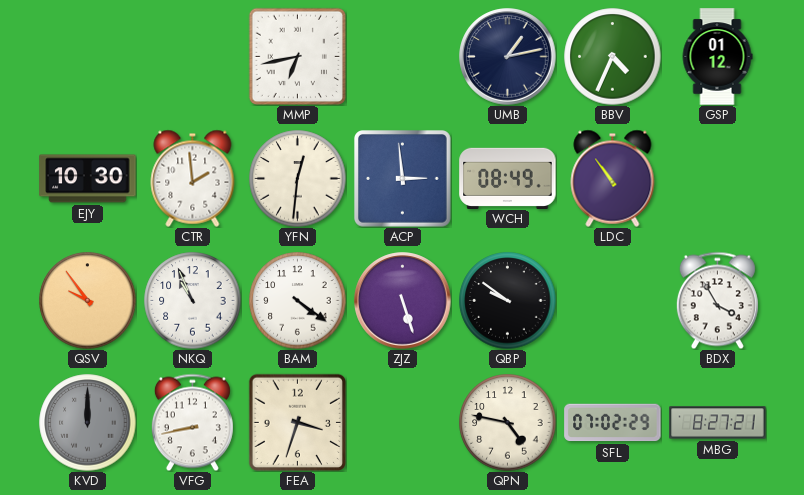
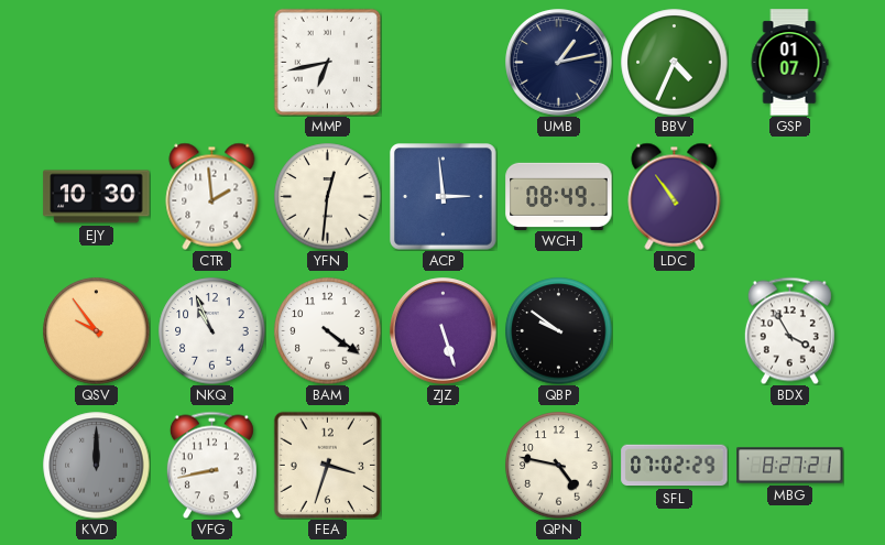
GSP: 01:12 -> 01:07 (789, 63)
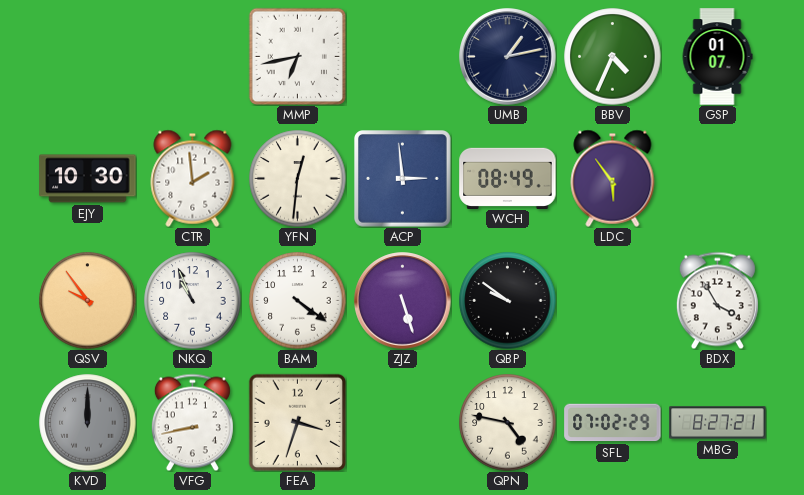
LDC: 10:54 -> 5:54 (613, 178)
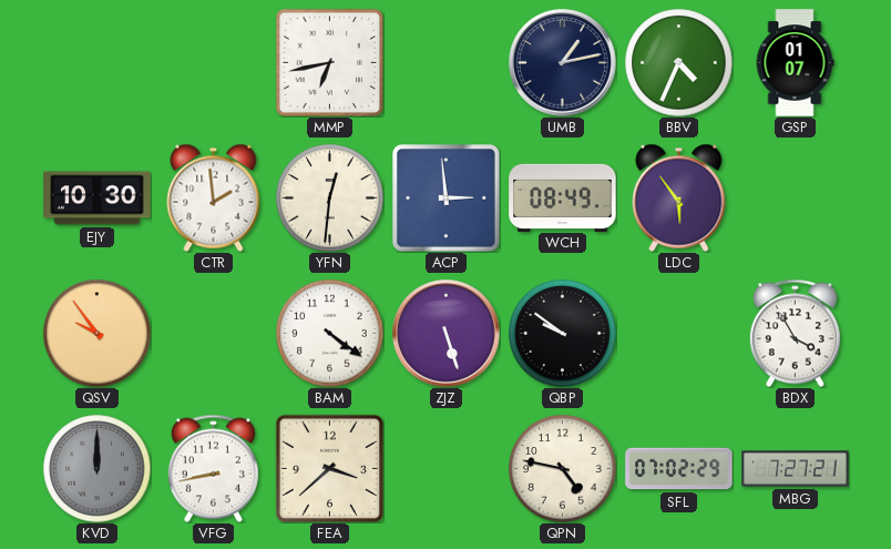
NKQ: 10:56 -> none (193, 301)
FEA: 3:33 -> 3:38 (329, 468)
MBG: 8:27 -> 7:27 (796, 469)
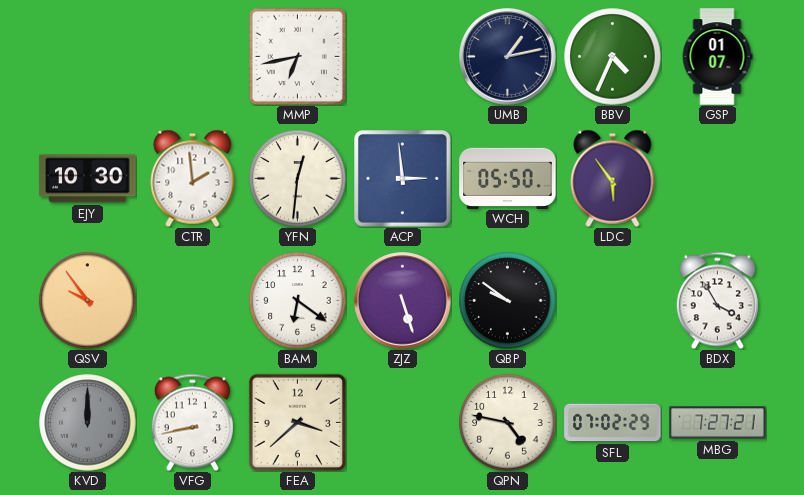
WCH: 08:49 -> 05:50 (508, 178)
BAM: 4:21 -> 6:21 (298, 301)
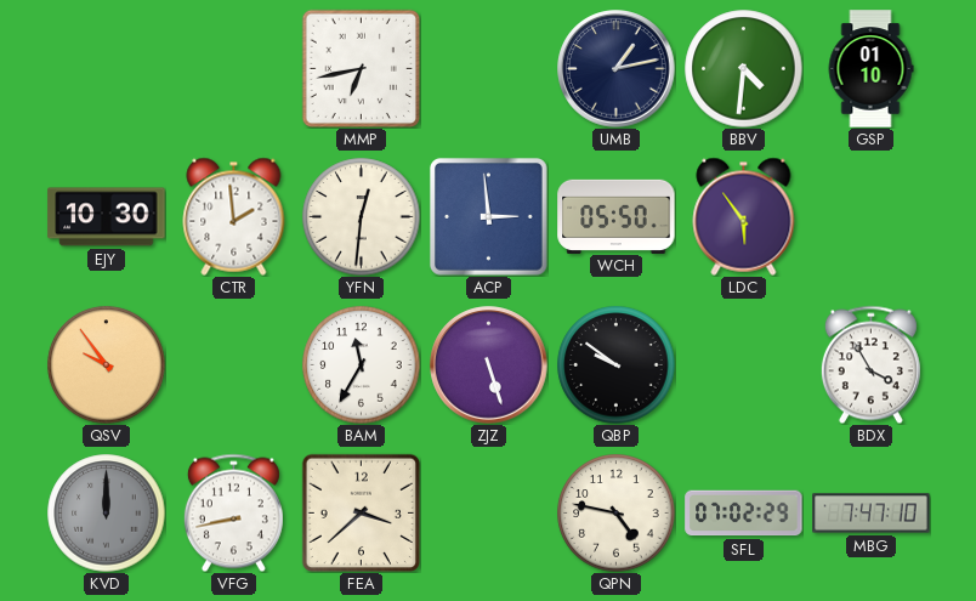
BBV: 4:34 -> 4:31 (744, 69)
GSP: 01:07 -> 01:10 (870, 69)
BAM: 6:21 -> 11:35 (362, 365)
MBG: 7:27 -> 7:47 (872, 514)
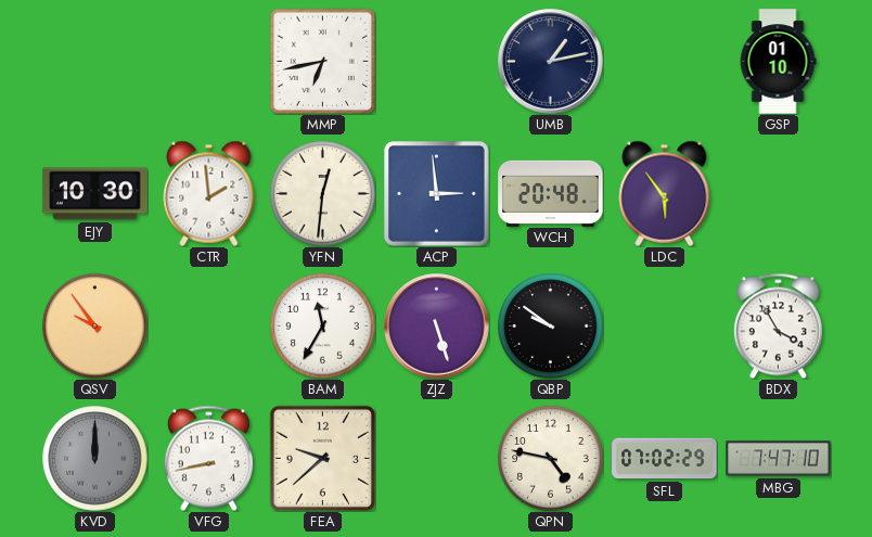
BBV: 4:31 -> none (744, 69)
WCH: 05:50 -> 20:48 (551, 193)
FEA: 3:38 -> 9:38 (322, 458)
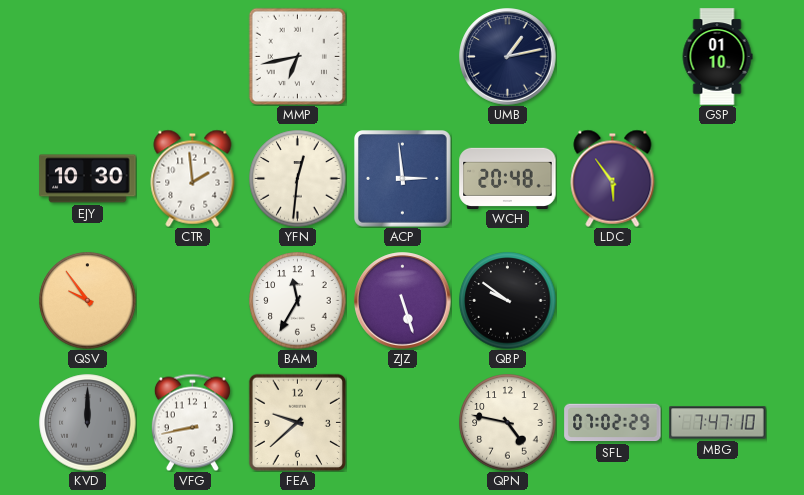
BDX: 3:55 -> none (778, 325)
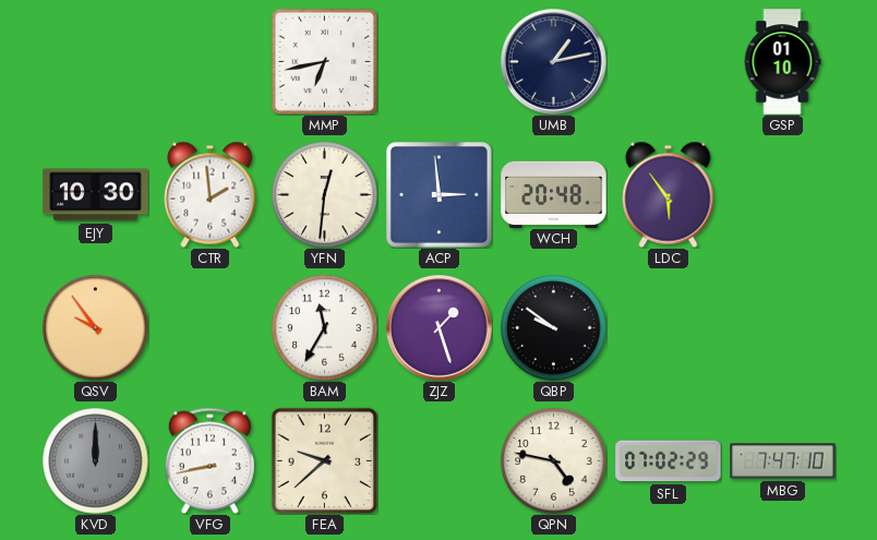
ZJZ: 5:27 -> 1:27 (440, 328)
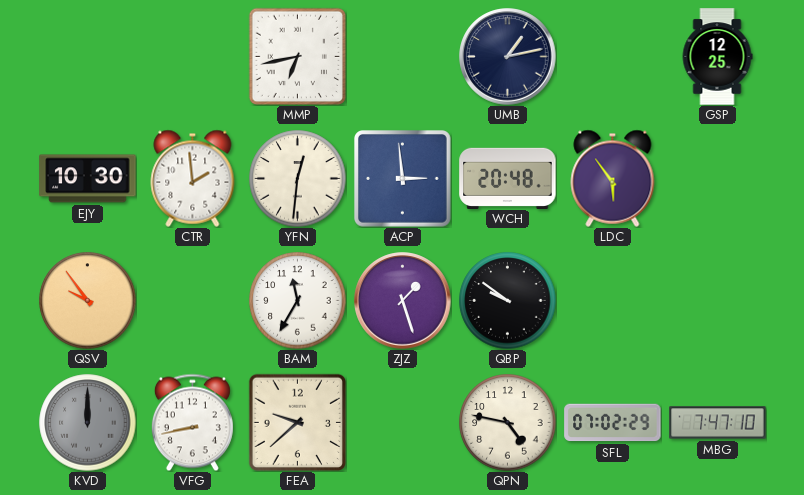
GSP: 01:10 -> 12:25 (717, 57)
